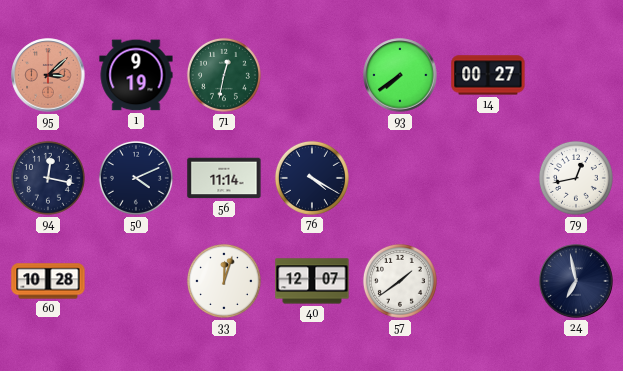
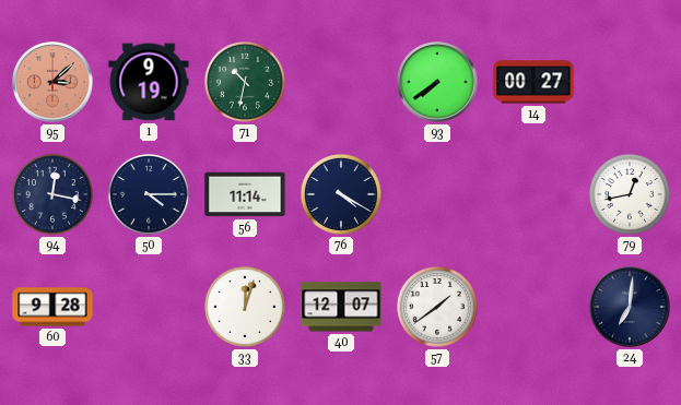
71: 12:32 -> 10:32 (245, 82)
50: 4:11 -> 4:15 (149, 194)
60: 10:28 -> 9:28 (52, 307)
24: 6:58 -> 7:01 (630, 307)
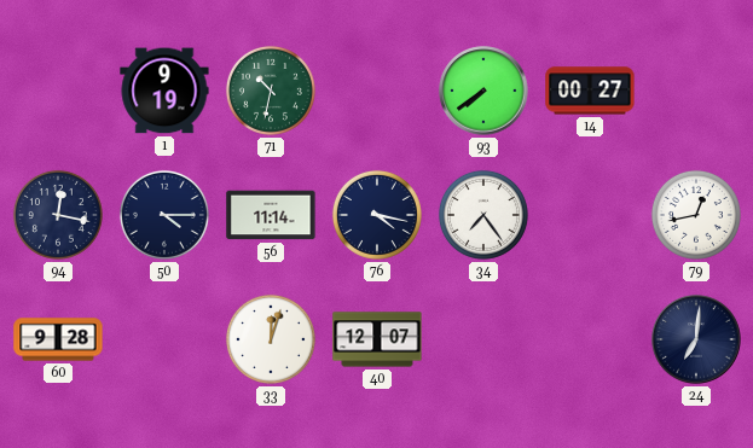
95: 3:08 -> none (52, 82)
76: 4:20 -> 4:17 (377, 215)
34: none -> 7:24 (483, 215)
57: 1:39 -> none (437, 307)
